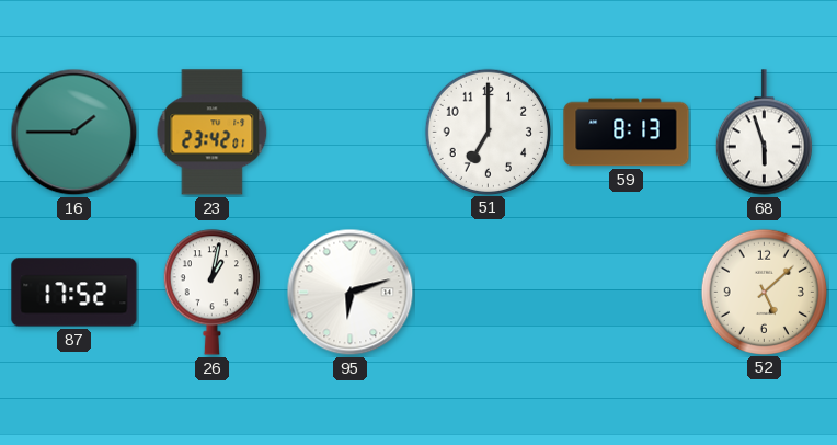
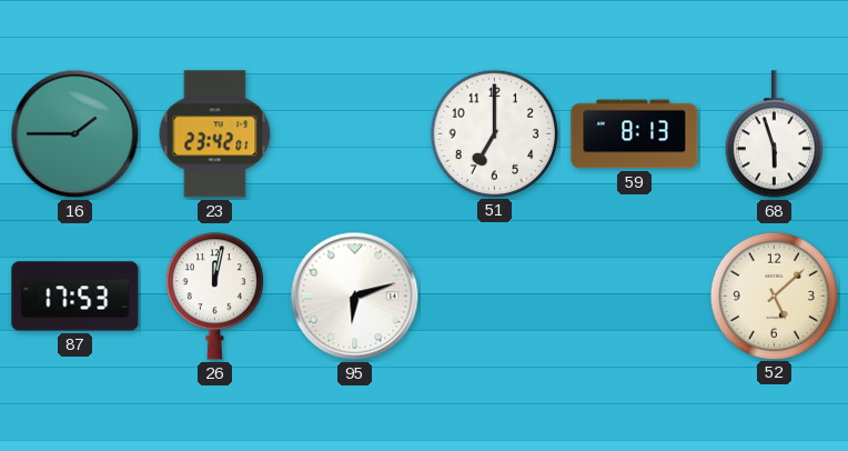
87: 17:52 -> 17:53 (75, 297)
26: 1:02 -> 12:02 (214, 297)
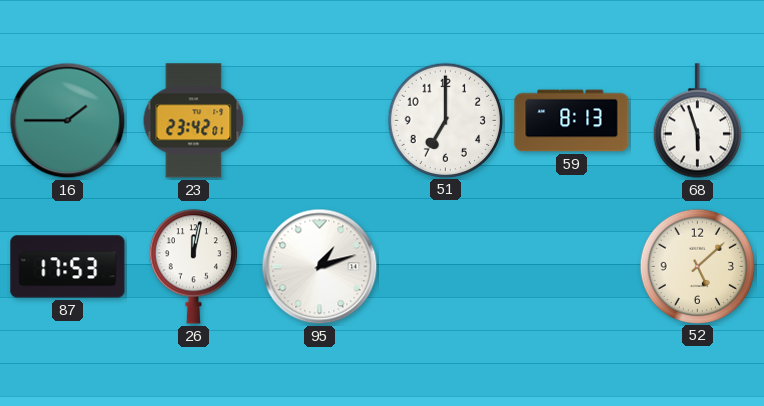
95: 6:12 -> 1:12 (320, 267)
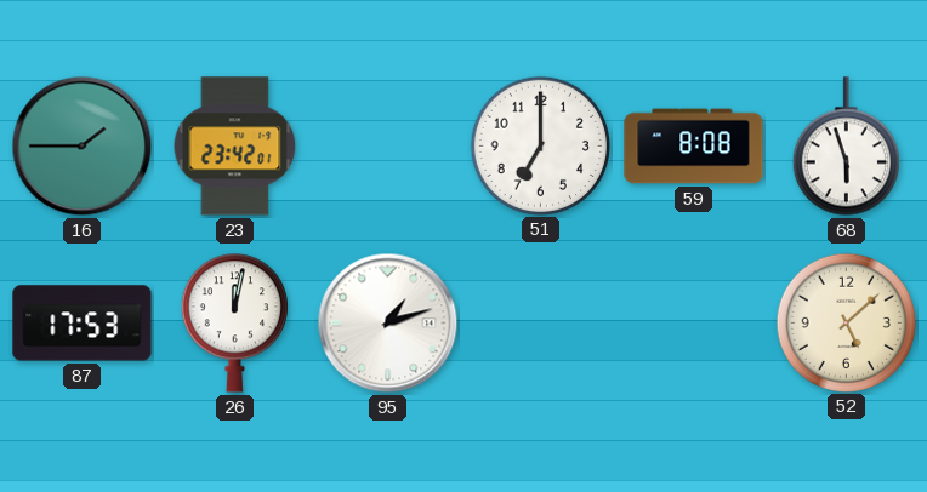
59: 8:13 -> 8:08 (694, 147)
